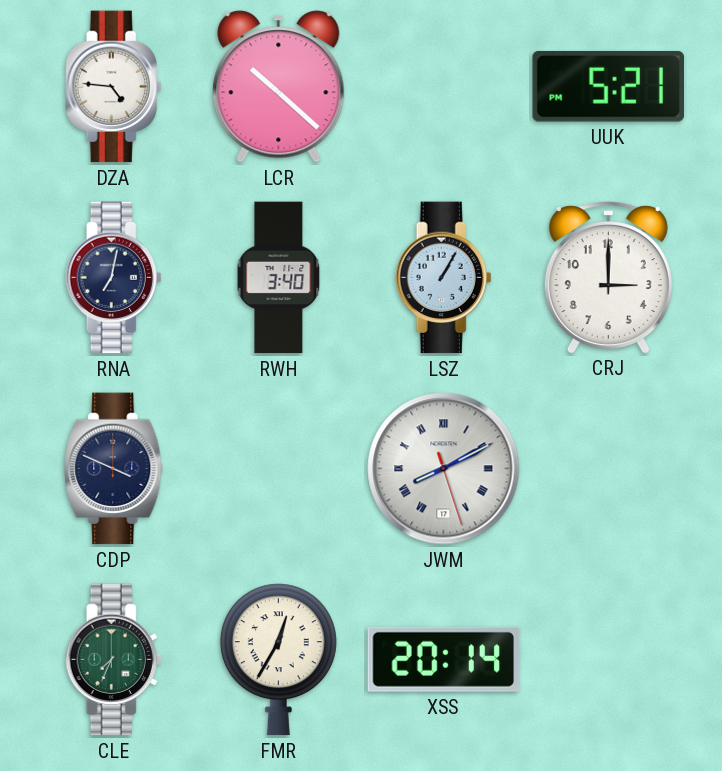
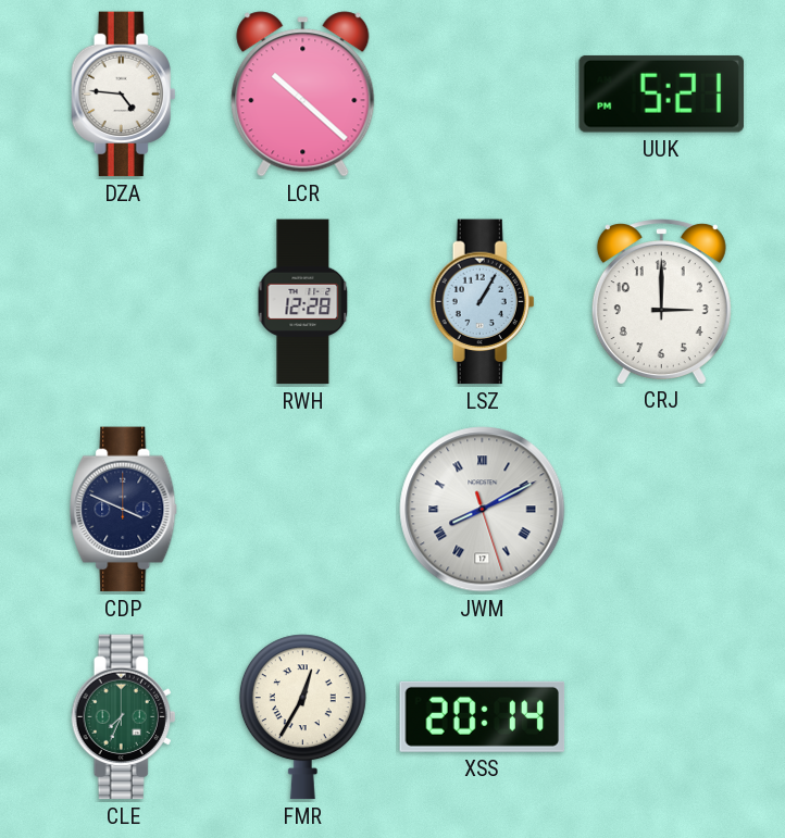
RNA: 7:02 -> none (114, 278)
RWH: 3:40 -> 12:28 (303, 302)
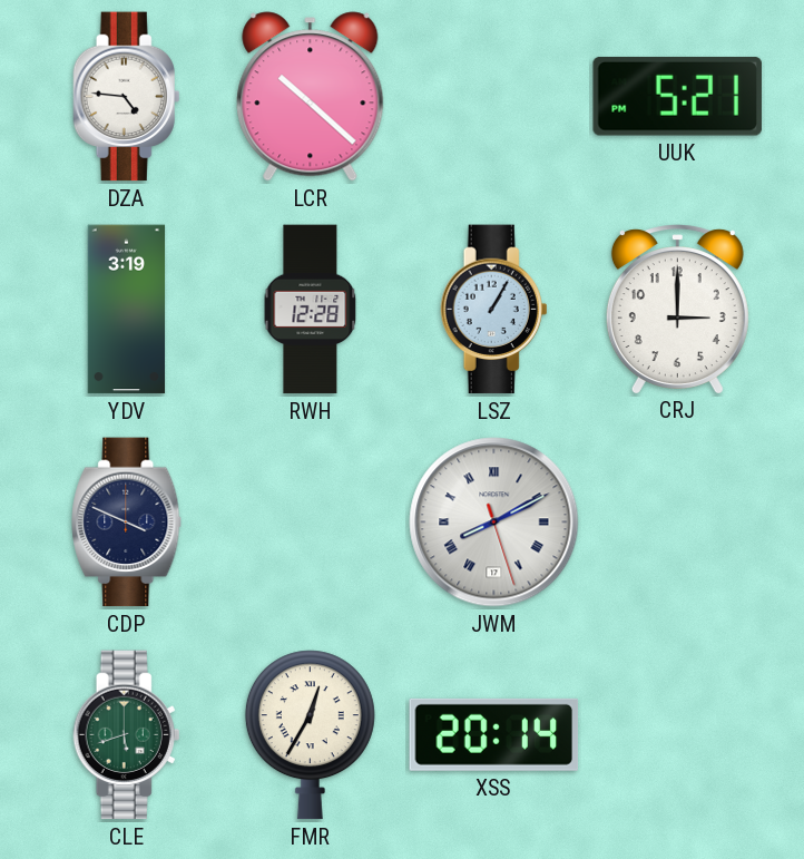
YDV: none -> 3:19 (127, 310)
CLE: 7:34 -> 5:42 (127, 735)
